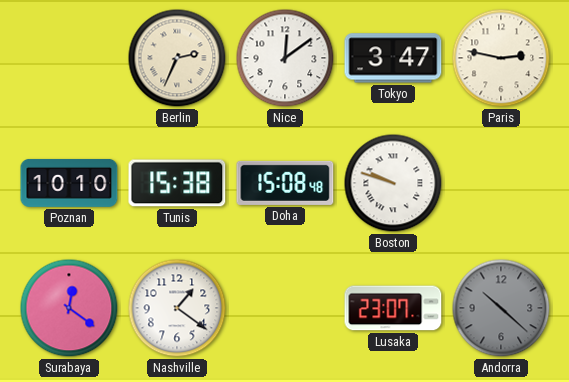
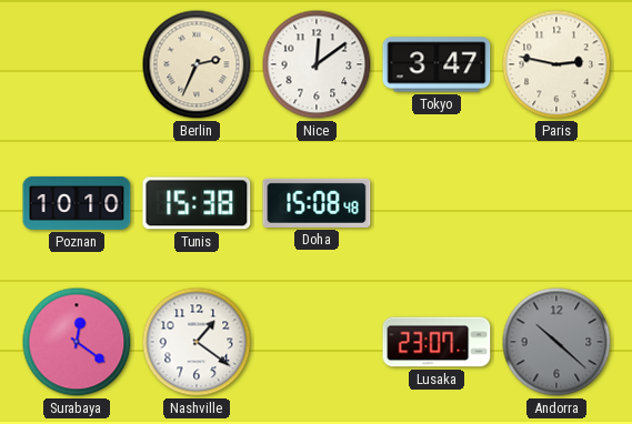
Boston: 9:48 -> none (393, 183)
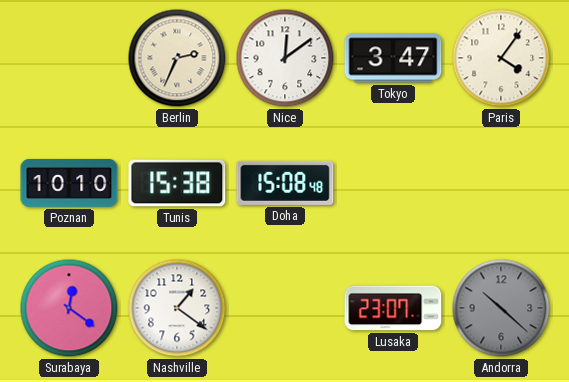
Paris: 2:47 -> 4:06 (501, 58)
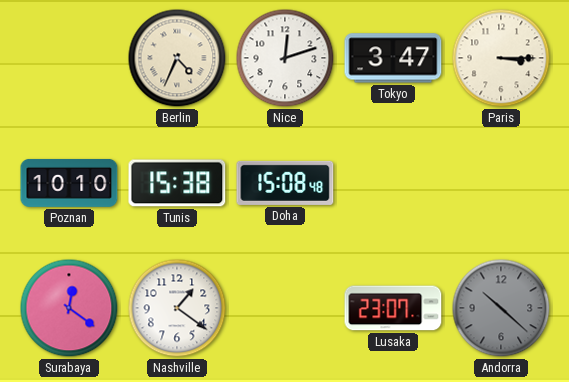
Berlin: 2:34 -> 4:34 (177, 58)
Nice: 12:09 -> 12:12 (285, 58)
Paris: 4:06 -> 3:15 (501, 58)
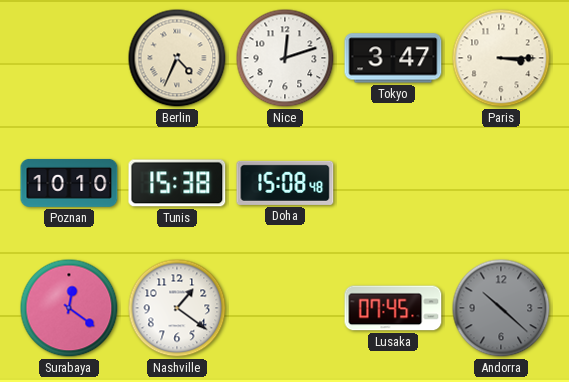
Lusaka: 23:07 -> 07:45 (393, 308)
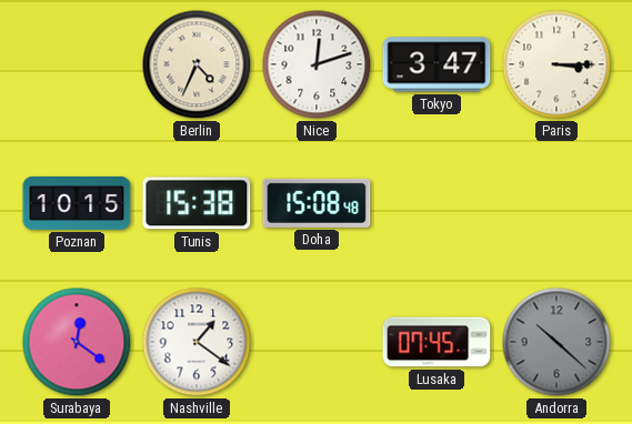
Poznan: 10:10 -> 10:15 (77, 203)
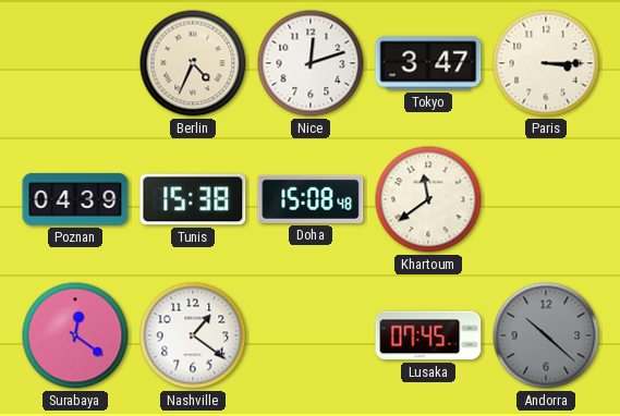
Poznan: 10:15 -> 04:39 (75, 199)
Khartoum: none -> 11:39 (428, 199)
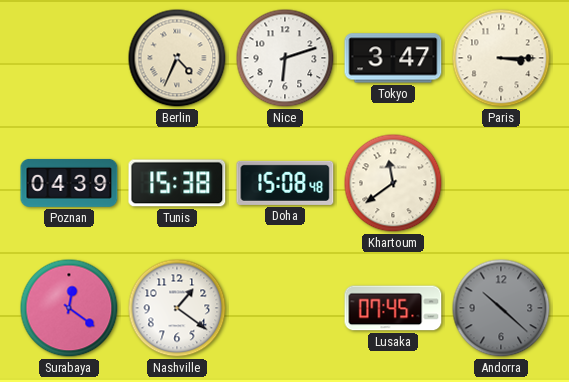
Nice: 12:12 -> 6:12 (285, 58)
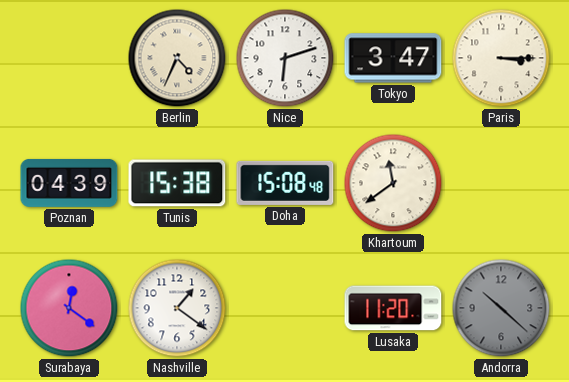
Lusaka: 07:45 -> 11:20 (393, 308)
